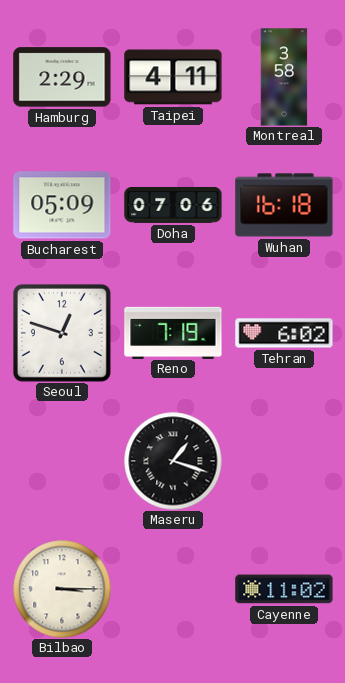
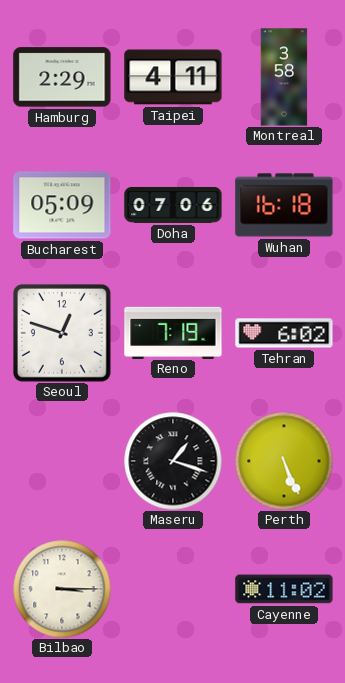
Perth: none -> 5:26 (284, 461)
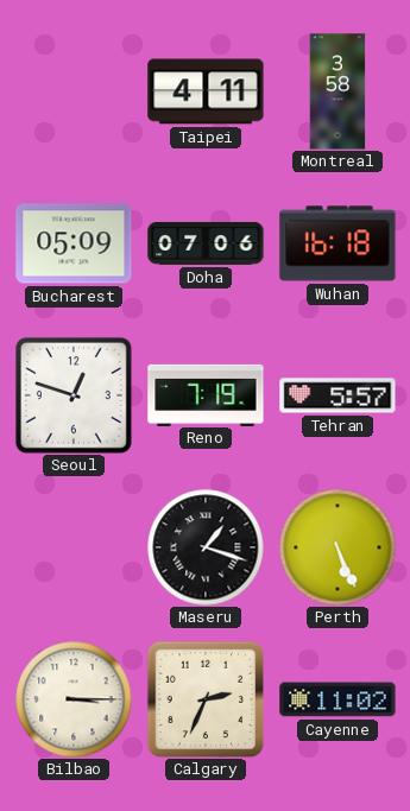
Hamburg: 2:29 -> none (62, 77)
Tehran: 6:02 -> 5:57 (338, 395)
Calgary: none -> 2:34 (206, 699)
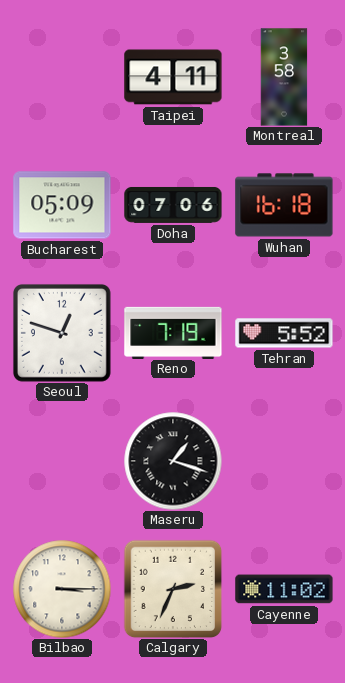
Tehran: 5:57 -> 5:52 (284, 333)
Perth: 5:26 -> none (338, 547)
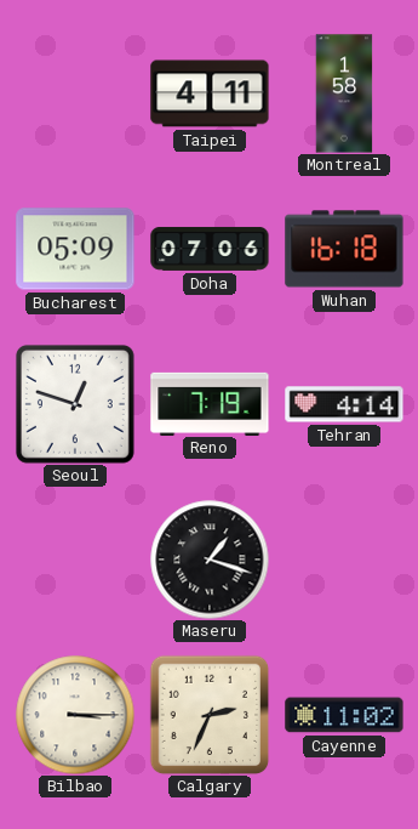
Montreal: 3:58 -> 1:58 (344, 93)
Tehran: 5:52 -> 4:14 (344, 404)
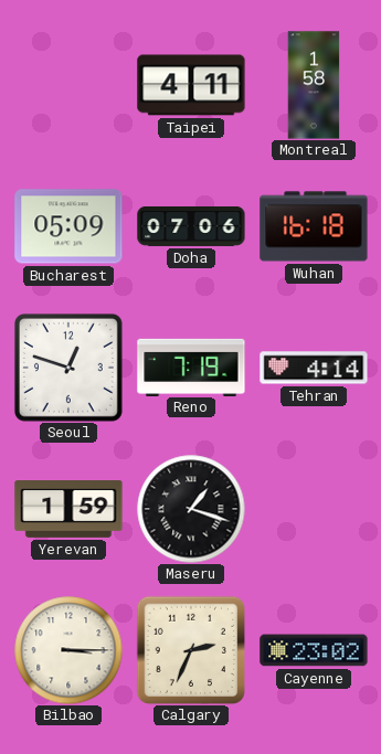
Yerevan: none -> 1:59 (68, 510)
Cayenne: 11:02 -> 23:02 (314, 650)
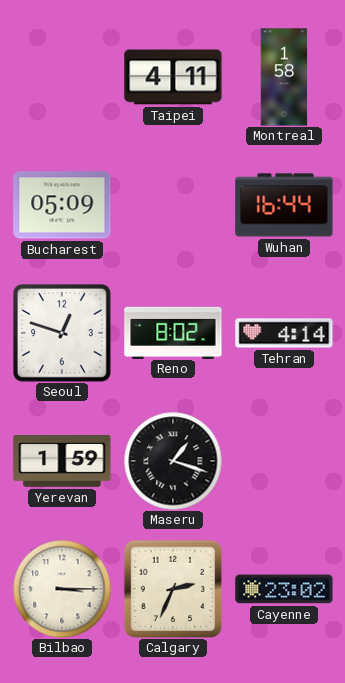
Doha: 07:06 -> none (191, 226)
Wuhan: 16:18 -> 16:44 (284, 205)
Reno: 7:19 -> 8:02 (173, 332)
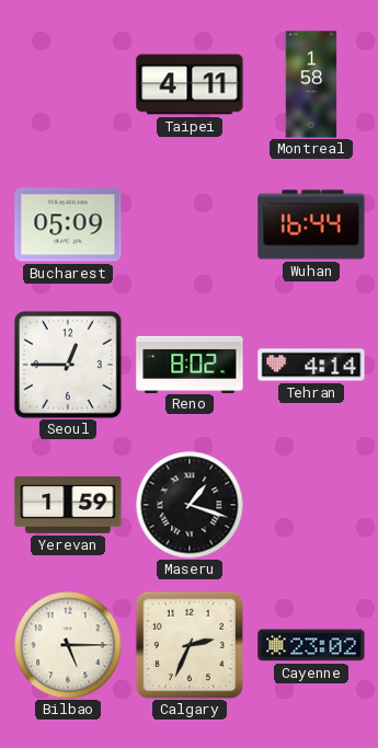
Seoul: 12:48 -> 12:45 (68, 365)
Bilbao: 3:15 -> 5:15 (68, 645)
